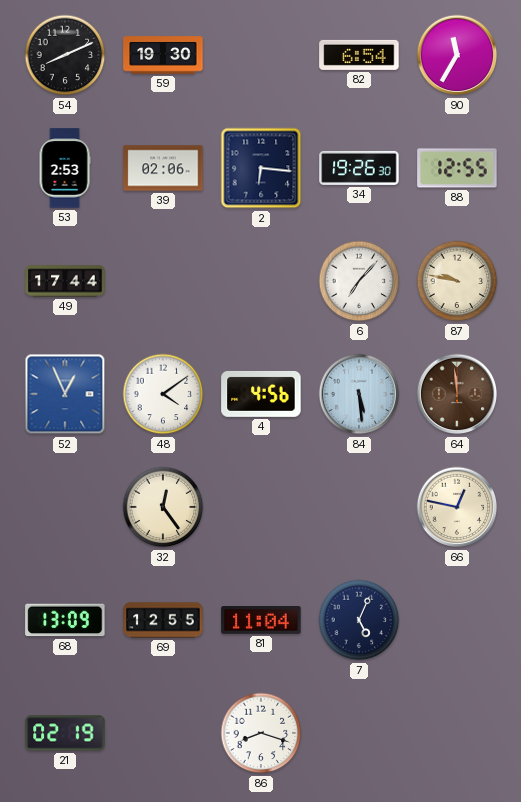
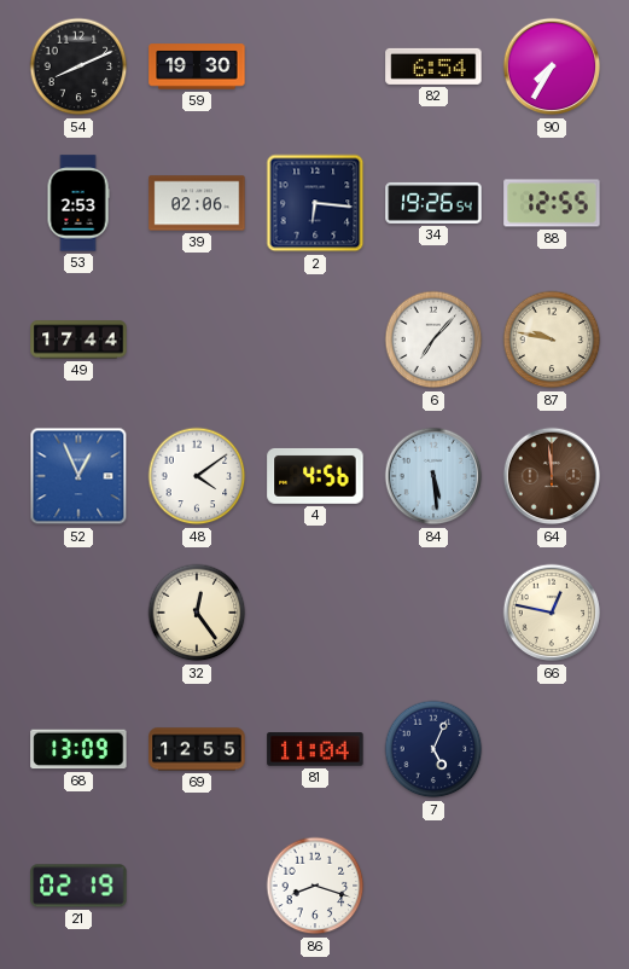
90: 11:35 -> 7:35 (552, 66)
34: 19:26:30 -> 19:26:54 (433, 203)
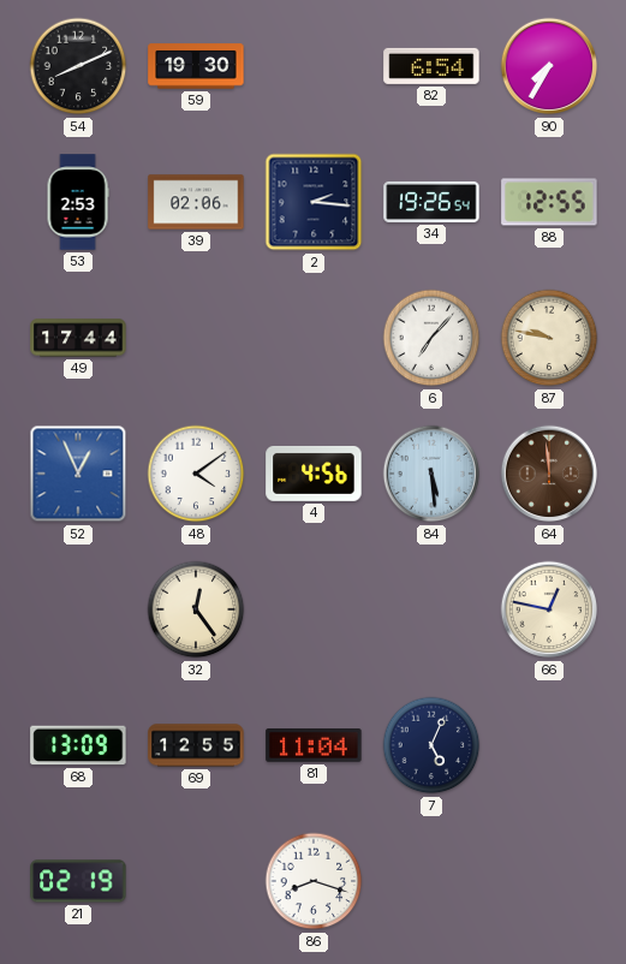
2: 6:16 -> 2:16 (314, 202)
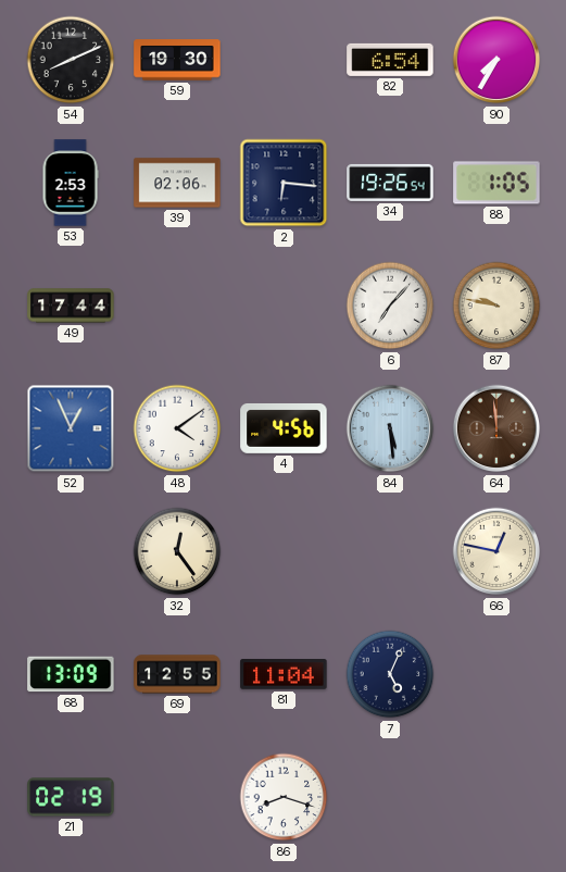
2: 2:16 -> 6:16 (284, 183)
88: 12:55 -> 1:05 (496, 183)
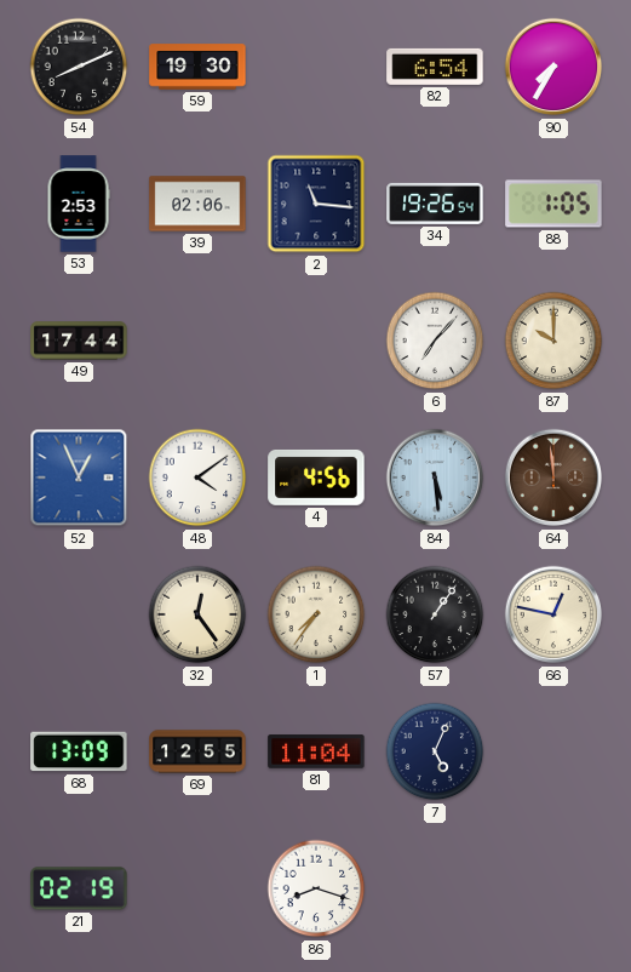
2: 6:16 -> 11:16 (316, 204)
87: 9:47 -> 10:00 (553, 341)
1: none -> 7:36 (316, 614)
57: none -> 1:06 (435, 614)
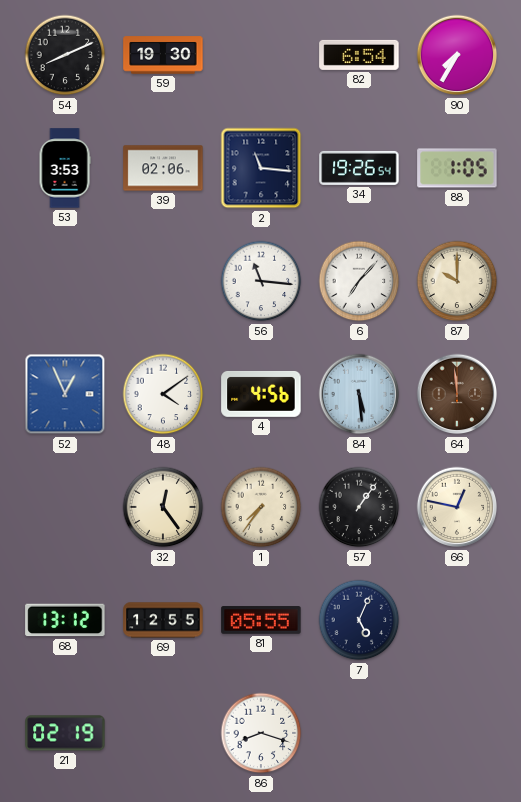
53: 2:53 -> 3:53 (65, 168)
49: 17:44 -> none (79, 341)
56: none -> 11:16 (261, 281)
68: 13:09 -> 13:12 (65, 620)
81: 11:04 -> 05:55 (261, 620)
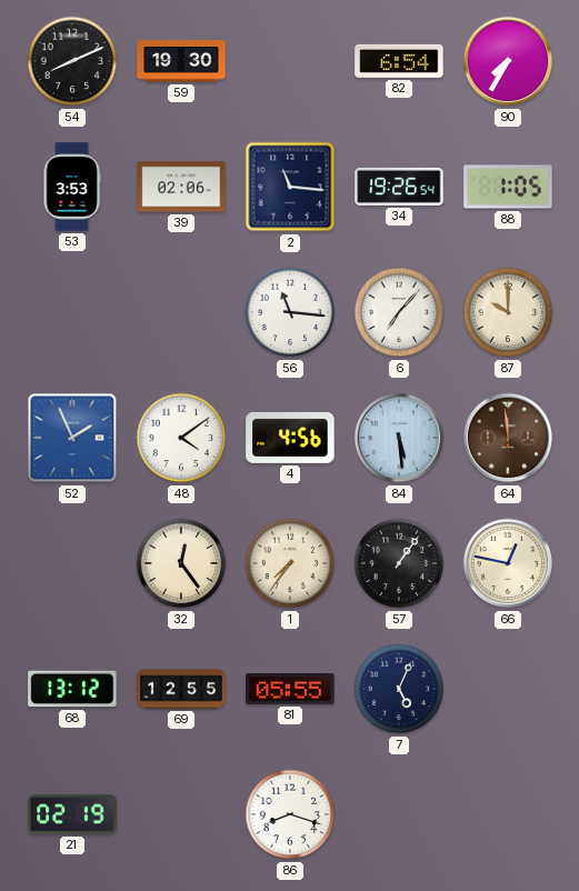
52: 12:56 -> 1:56 (72, 438)
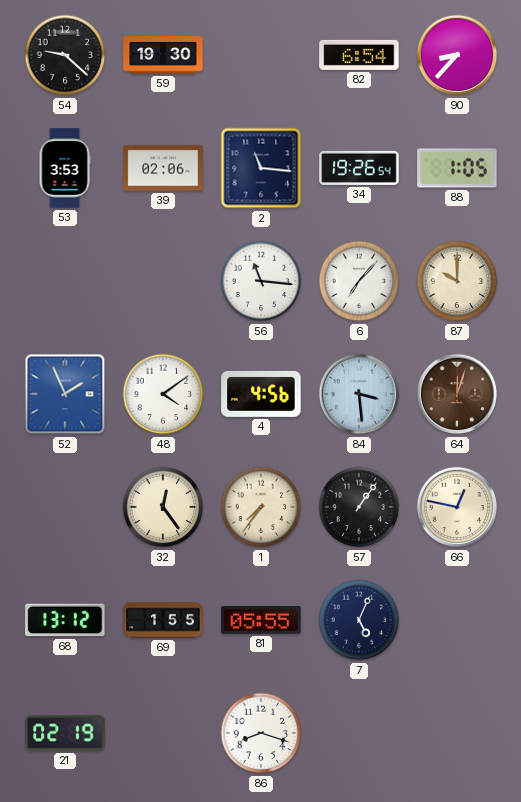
54: 8:11 -> 9:22 (65, 55)
90: 7:35 -> 8:37 (457, 55)
84: 5:29 -> 3:29 (359, 394)
64: 11:59 -> 12:03 (457, 394)
69: 12:55 -> 1:55 (163, 620)
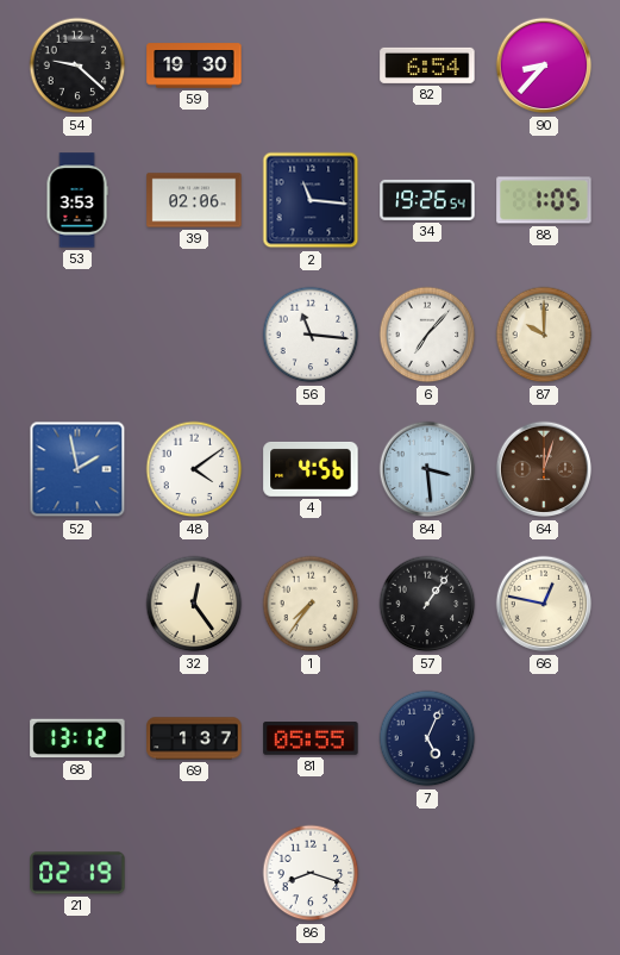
52: 1:56 -> 1:58 (77, 469)
69: 1:55 -> 1:37 (194, 738)
